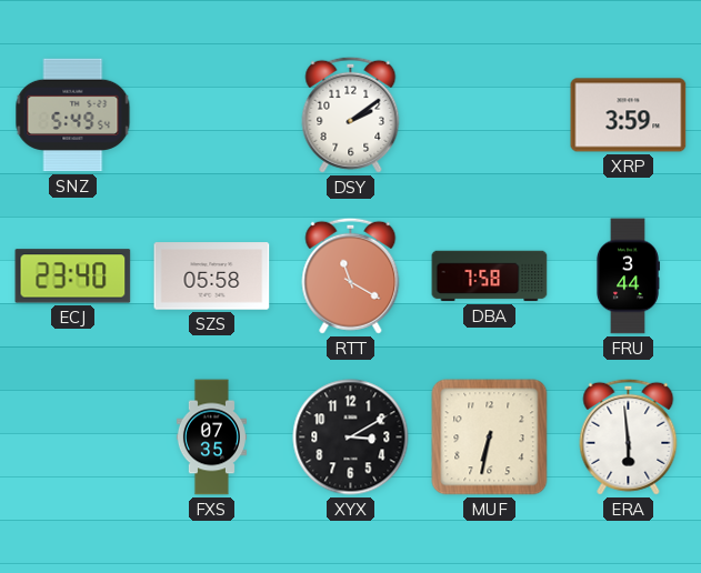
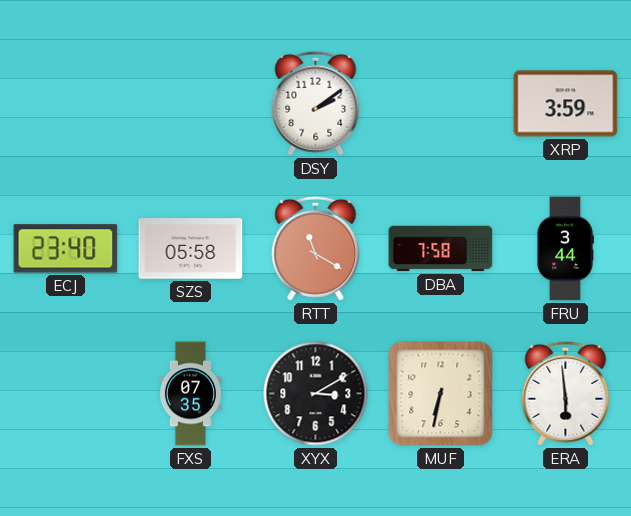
SNZ: 5:49 -> none (73, 115)
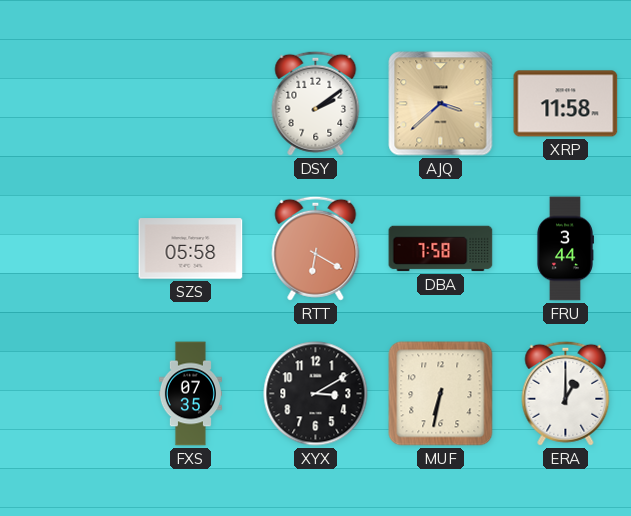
AJQ: none -> 3:38 (441, 104)
XRP: 3:59 -> 11:58 (566, 104)
ECJ: 23:40 -> none (66, 249)
RTT: 11:20 -> 6:20 (316, 248)
ERA: 5:59 -> 1:00 (566, 393)
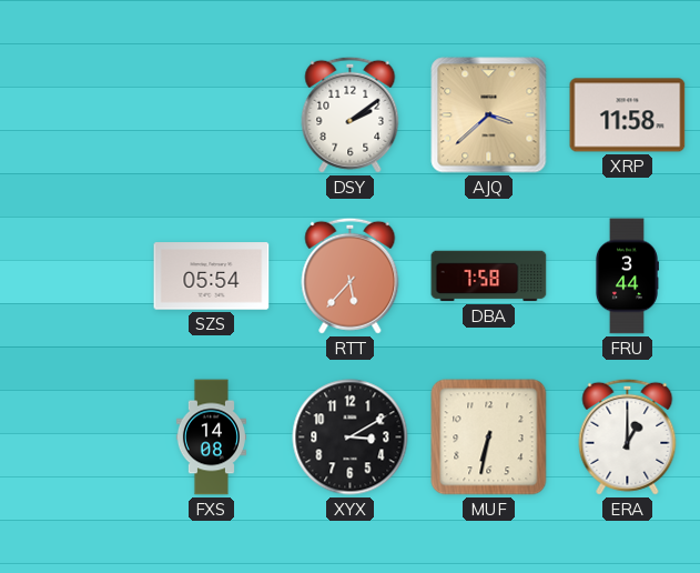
SZS: 05:58 -> 05:54 (212, 277)
RTT: 6:20 -> 5:37 (351, 275)
FXS: 07:35 -> 14:08 (211, 438)
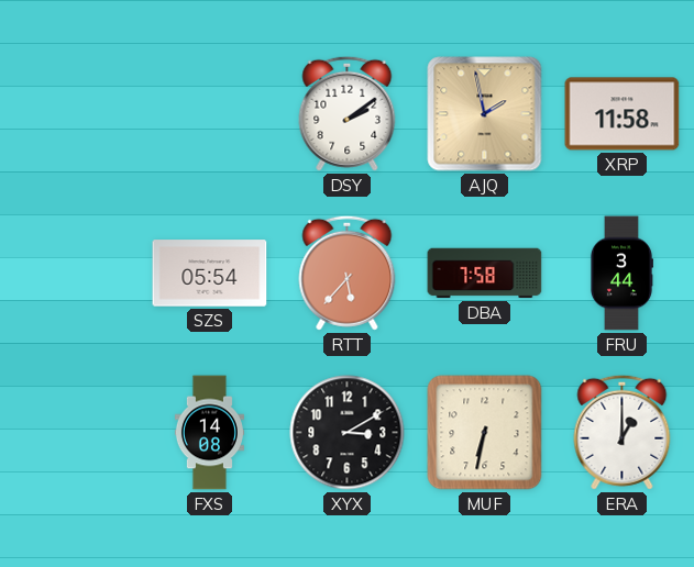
AJQ: 3:38 -> 1:58 (485, 114)
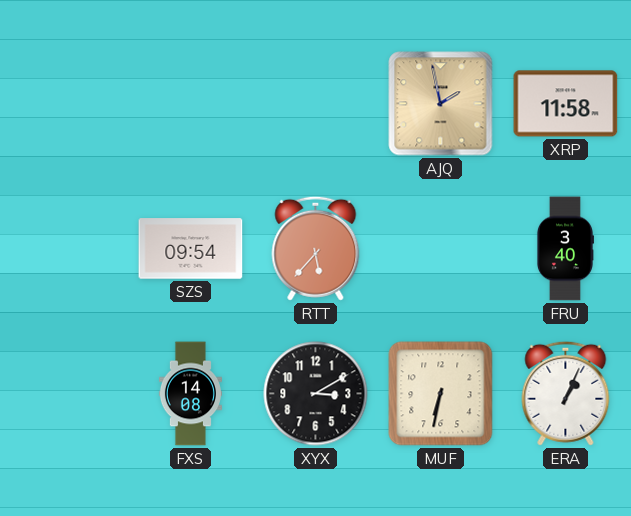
DSY: 2:09 -> none (348, 113)
SZS: 05:54 -> 09:54 (191, 249)
DBA: 7:58 -> none (485, 274)
FRU: 3:44 -> 3:40 (565, 249)
ERA: 1:00 -> 1:04 (566, 393)
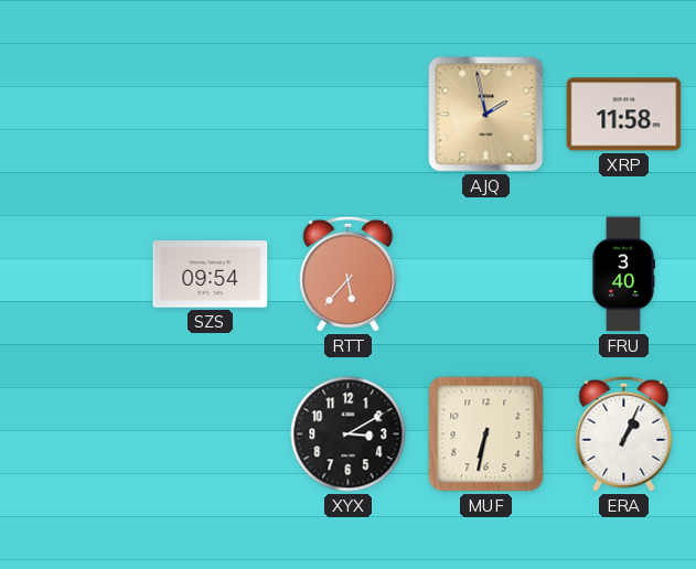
FXS: 14:08 -> none (190, 394)
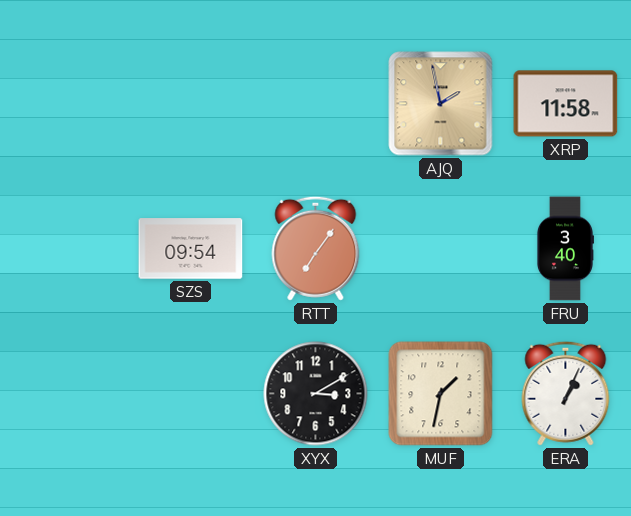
RTT: 5:37 -> 7:06 (316, 248)
MUF: 6:32 -> 1:32 (441, 394)
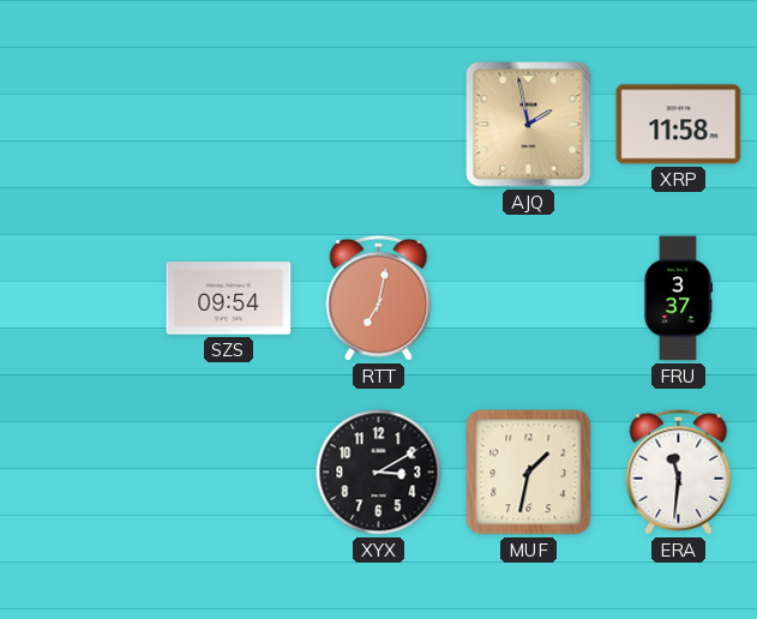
RTT: 7:06 -> 7:02 (379, 298)
FRU: 3:40 -> 3:37 (678, 299)
ERA: 1:04 -> 11:31 (679, 471)
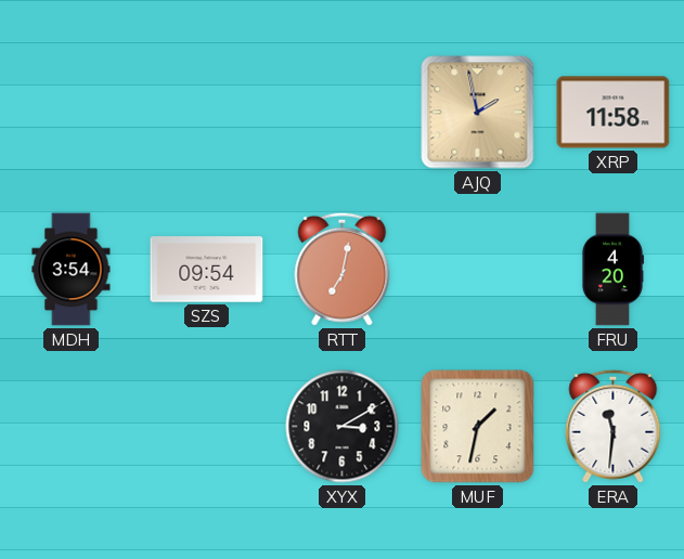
MDH: none -> 3:54 (72, 270)
FRU: 3:37 -> 4:20 (612, 270)
